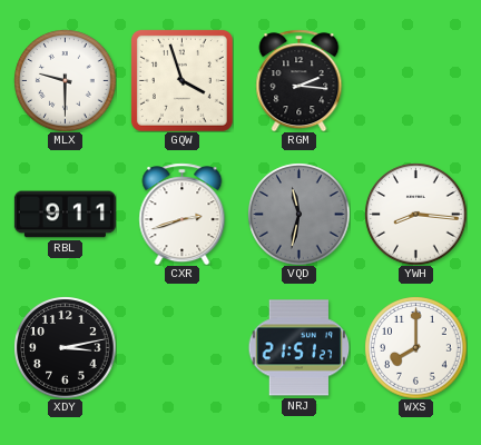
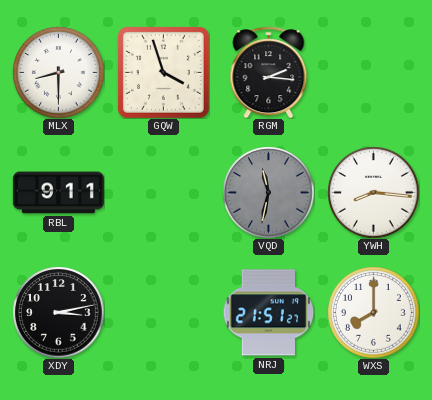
MLX: 9:30 -> 8:30 (58, 72)
CXR: 2:42 -> none (183, 214)
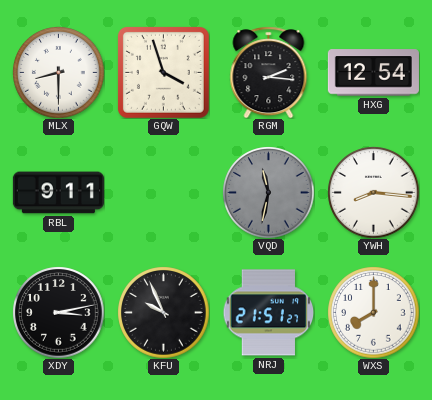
HXG: none -> 12:54 (373, 73)
KFU: none -> 9:56 (163, 312)
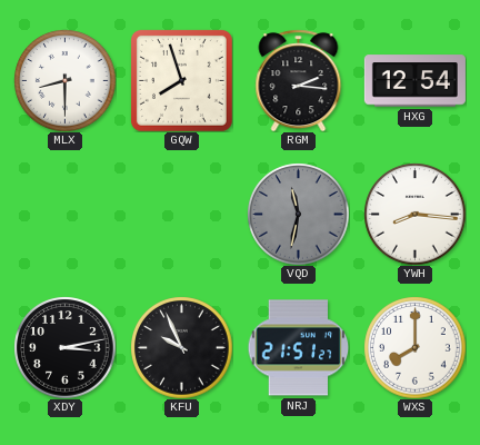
GQW: 3:57 -> 7:57 (181, 80)
RBL: 9:11 -> none (58, 193)
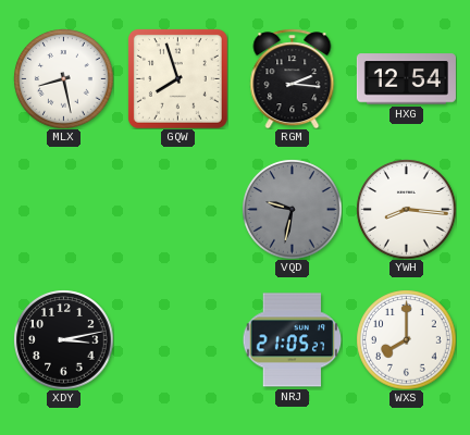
MLX: 8:30 -> 8:28 (63, 78)
VQD: 11:32 -> 9:32 (292, 209)
KFU: 9:56 -> none (181, 347)
NRJ: 21:51 -> 21:05 (292, 340)
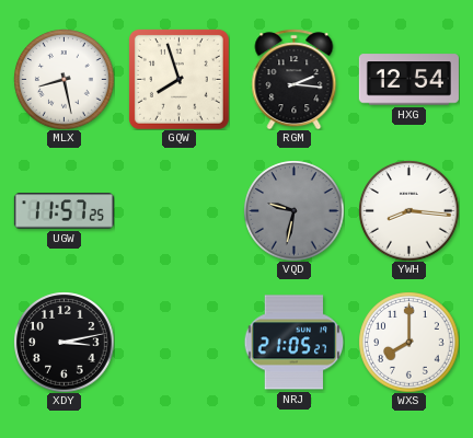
UGW: none -> 11:57 (64, 211)
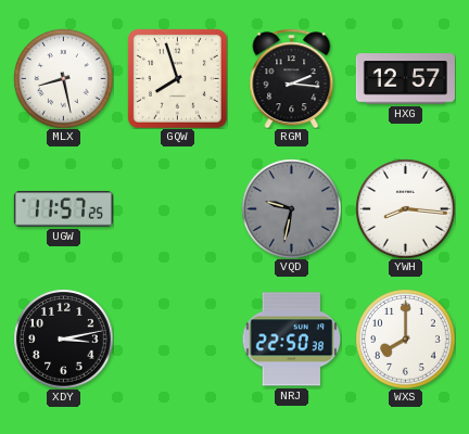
HXG: 12:54 -> 12:57 (405, 79)
NRJ: 21:05 -> 22:50 (291, 340)
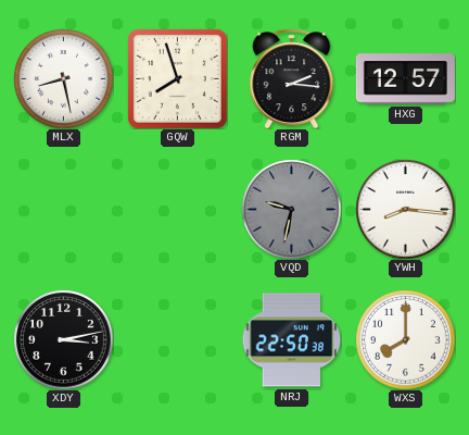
UGW: 11:57 -> none (63, 209)
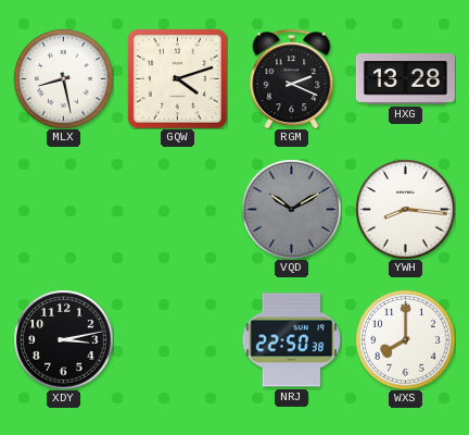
GQW: 7:57 -> 4:12 (177, 78)
RGM: 2:16 -> 2:19 (292, 78)
HXG: 12:57 -> 13:28 (405, 79)
VQD: 9:32 -> 10:10 (291, 209)
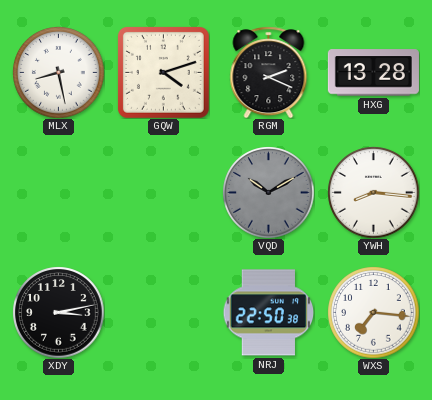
WXS: 8:00 -> 7:16 (373, 312)
